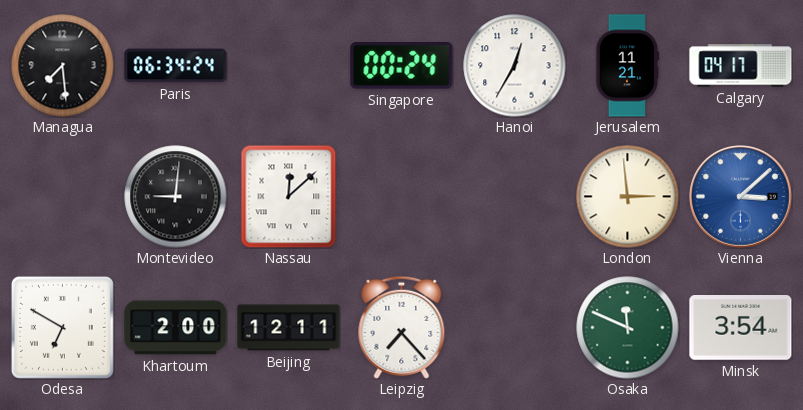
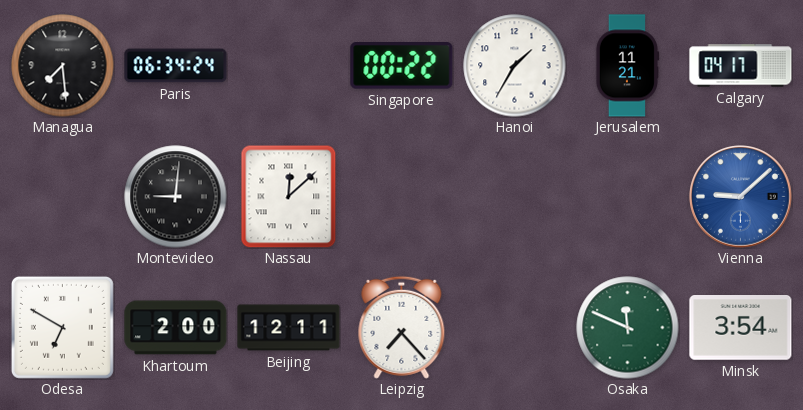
Singapore: 00:24 -> 00:22 (402, 66)
Hanoi: 12:35 -> 1:35 (515, 66)
London: 2:59 -> none (628, 197)
Vienna: 3:08 -> 9:08 (741, 197)
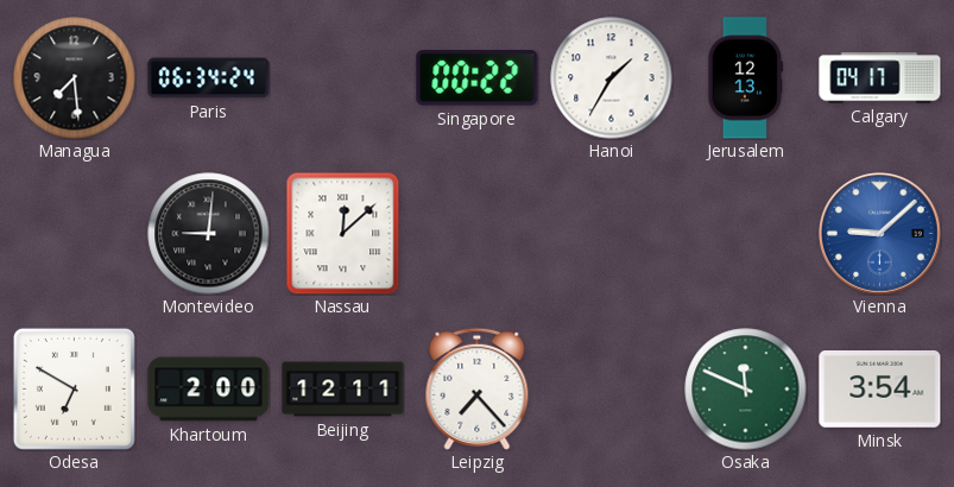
Jerusalem: 11:21 -> 12:13 (745, 78)
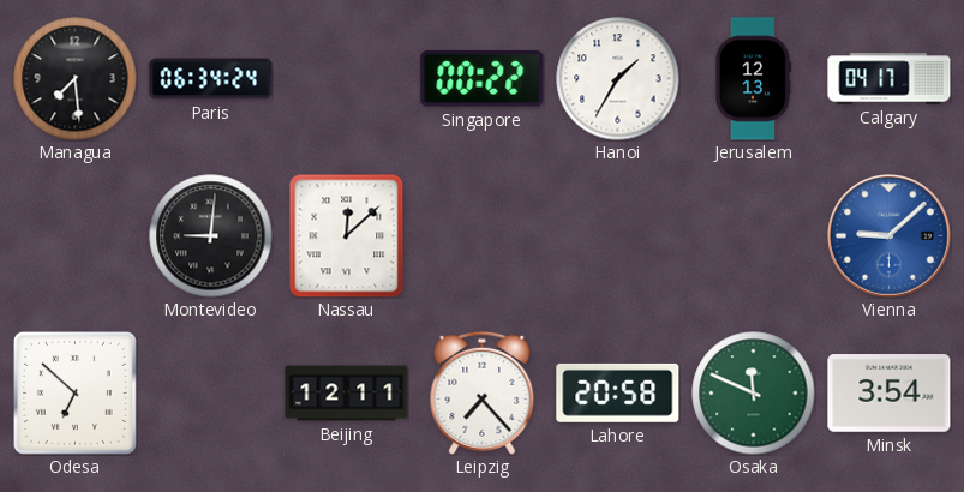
Odesa: 6:50 -> 6:52 (74, 392)
Khartoum: 2:00 -> none (209, 390)
Lahore: none -> 20:58 (618, 392)
